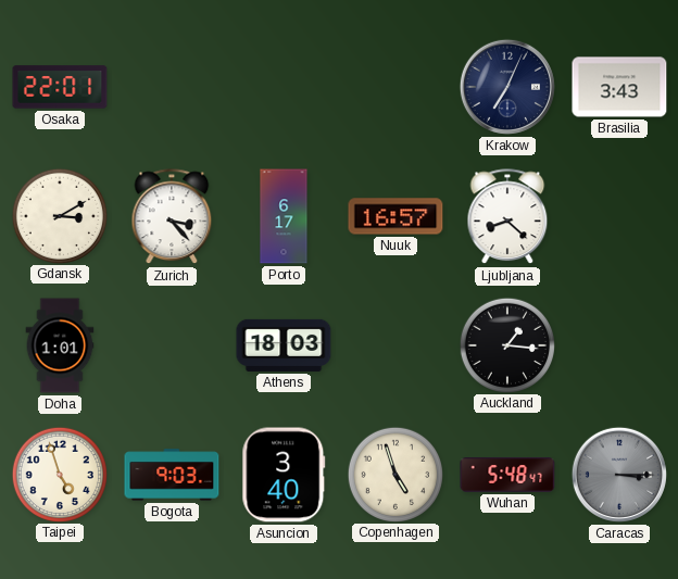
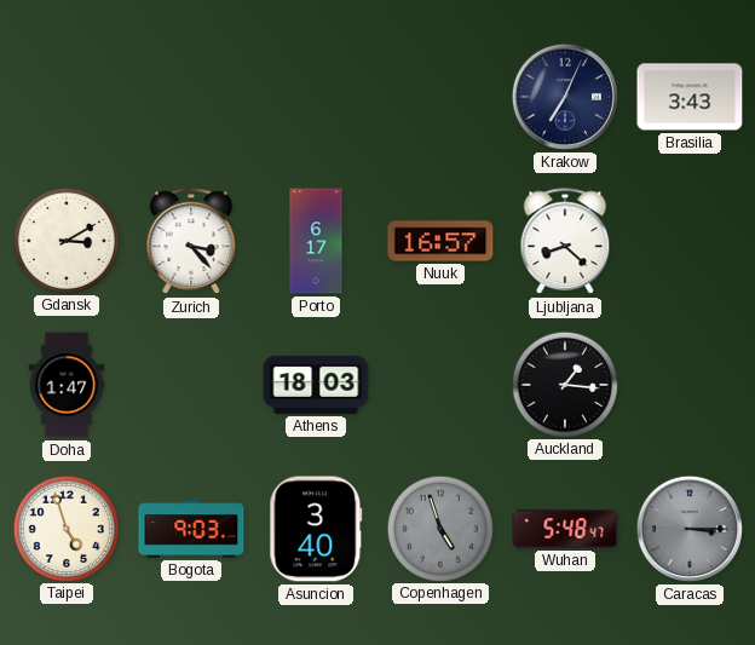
Osaka: 22:01 -> none (60, 87)
Doha: 1:01 -> 1:47 (67, 385)
Copenhagen dial: cream -> grey (439, 528)
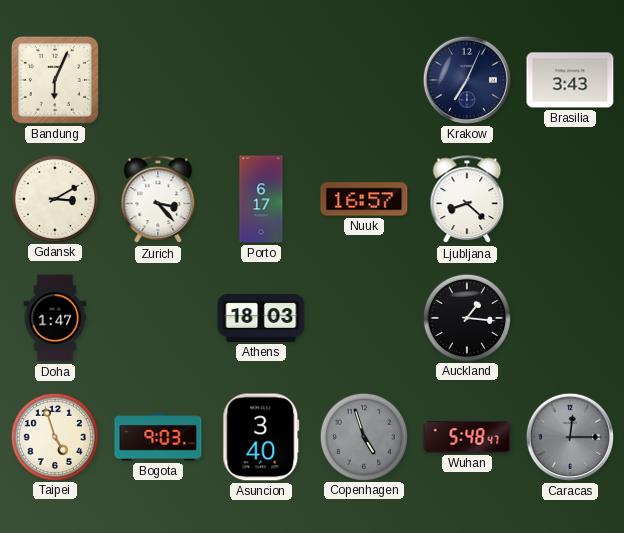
Bandung: none -> 6:04 (55, 80)
Caracas: 3:15 -> 12:15 (570, 437)
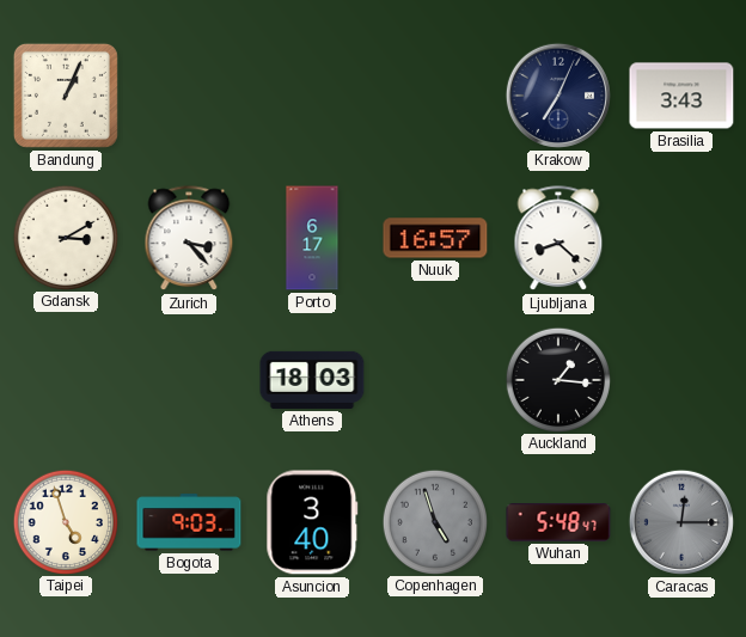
Bandung: 6:04 -> 1:04 (66, 96)
Doha: 1:47 -> none (55, 318)
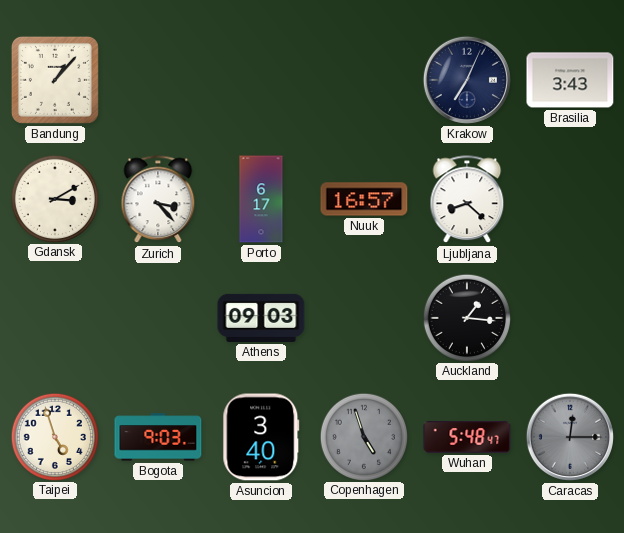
Bandung: 1:04 -> 1:07 (55, 80)
Athens: 18:03 -> 09:03 (261, 318)
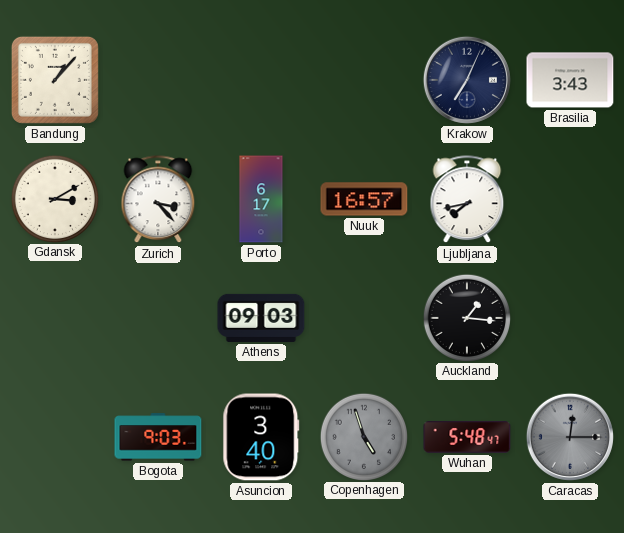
Ljubljana: 8:22 -> 7:43 (467, 200)
Taipei: 4:57 -> none (54, 436)
